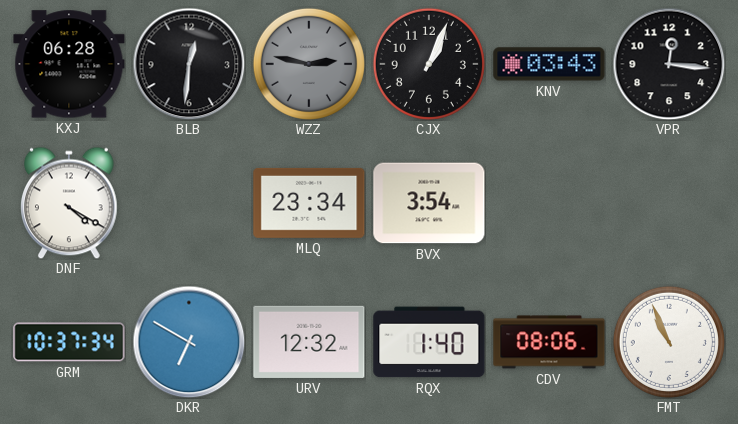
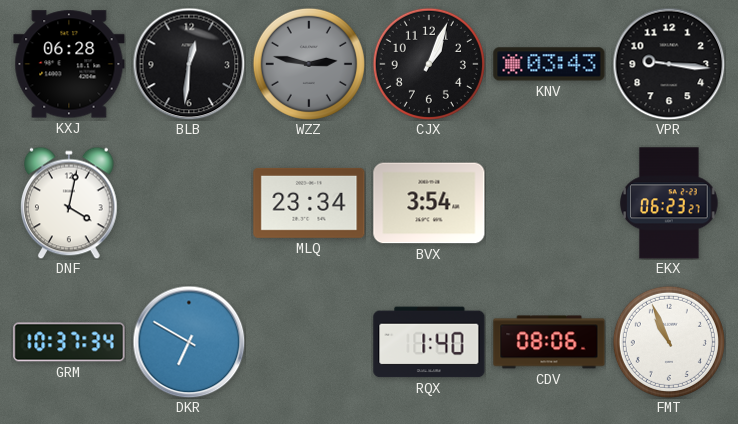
VPR: 12:16 -> 9:16 (669, 64)
DNF: 4:20 -> 4:02 (70, 203)
EKX: none -> 06:23 (669, 203)
URV: 12:32 -> none (309, 342)
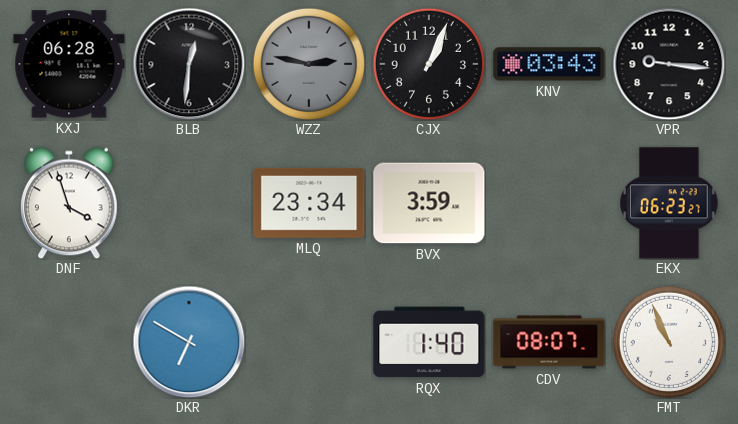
DNF: 4:02 -> 3:57 (70, 203)
BVX: 3:54 -> 3:59 (429, 203)
GRM: 10:37 -> none (69, 342)
CDV: 08:06 -> 08:07 (549, 342)
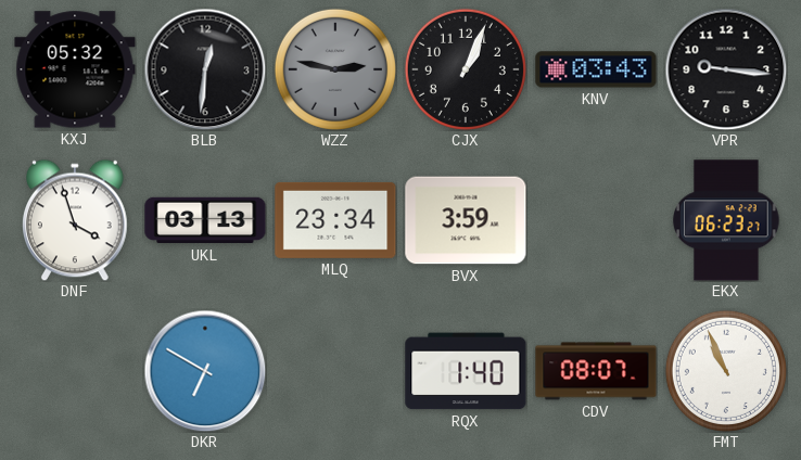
KXJ: 06:28 -> 05:32 (75, 69)
UKL: none -> 03:13 (205, 220)
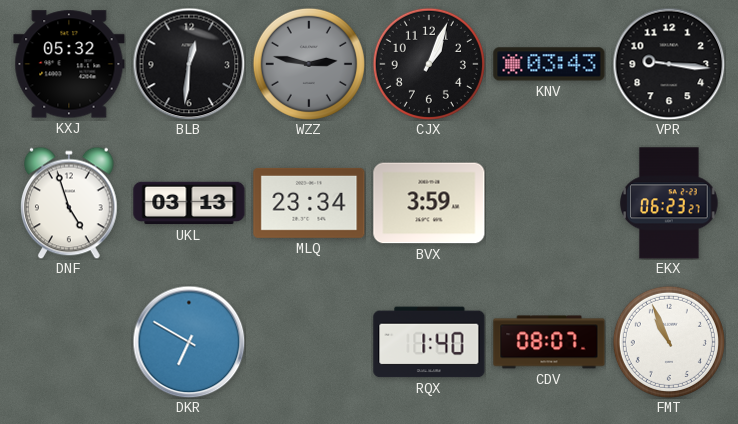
DNF: 3:57 -> 4:57 (70, 203)
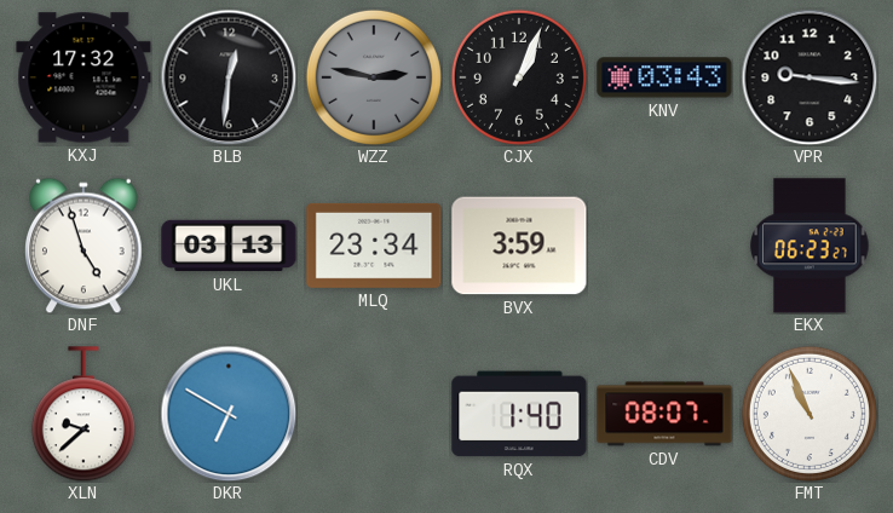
KXJ: 05:32 -> 17:32 (83, 77)
XLN: none -> 9:38 (83, 414)
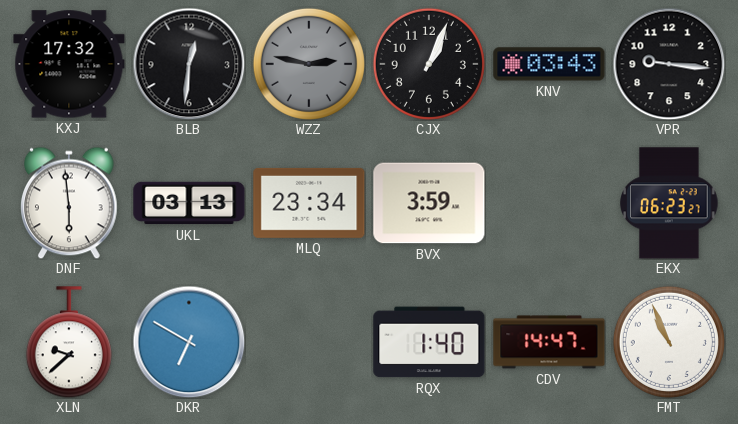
DNF: 4:57 -> 5:59 (70, 203)
CDV: 08:07 -> 14:47 (549, 342)
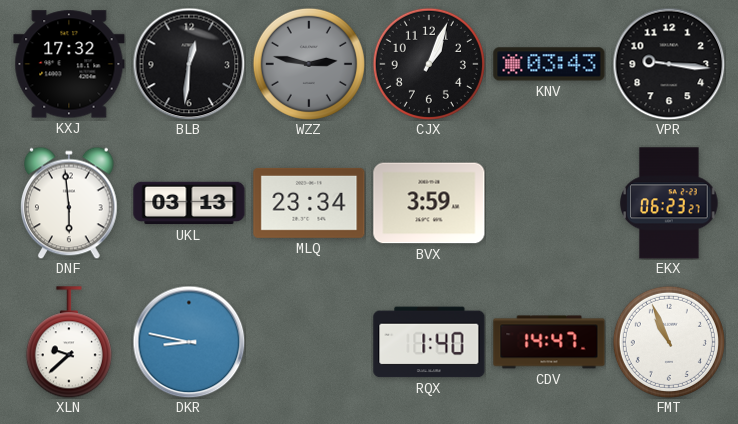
DKR: 6:50 -> 8:47 (189, 342)
